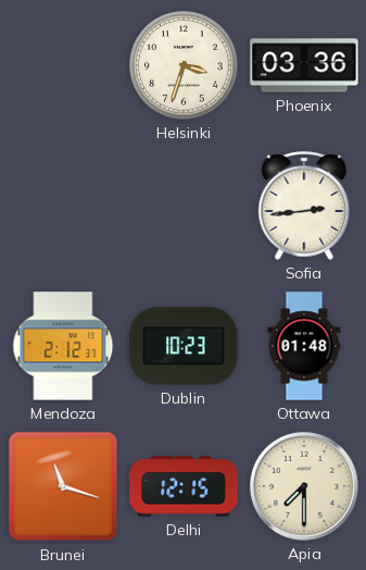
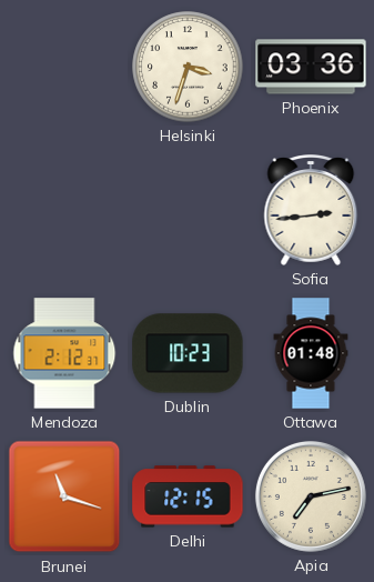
Apia: 7:30 -> 7:13 (311, 496)
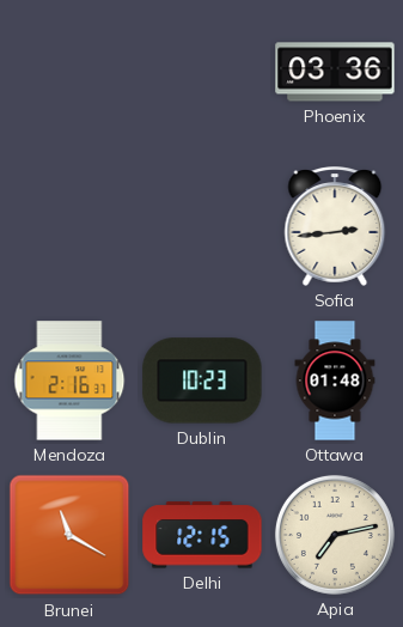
Helsinki: 3:33 -> none (188, 67)
Mendoza: 2:12 -> 2:16 (69, 381)
Brunei: 11:18 -> 11:20 (69, 535)
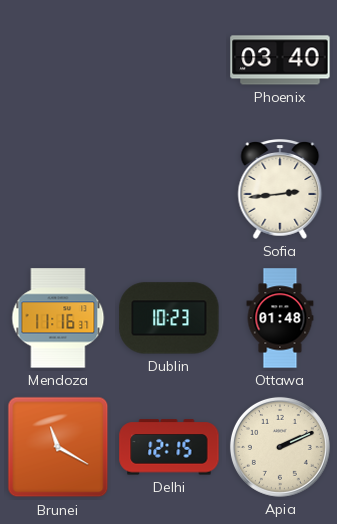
Phoenix: 03:36 -> 03:40 (280, 60)
Mendoza: 2:16 -> 11:16 (58, 318)
Apia: 7:13 -> 2:11 (280, 447)
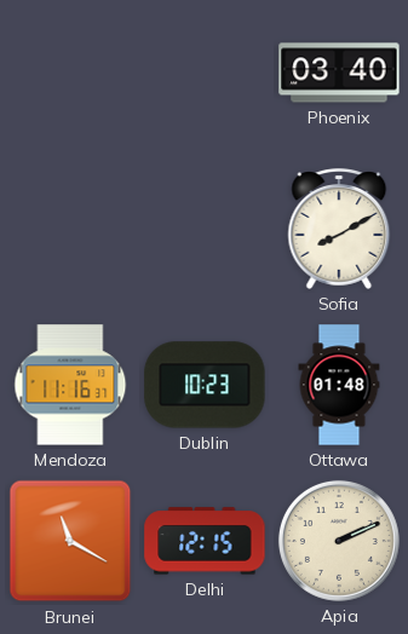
Sofia: 2:44 -> 8:10 (339, 229)
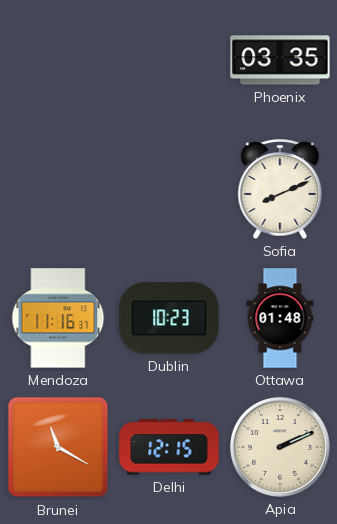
Phoenix: 03:40 -> 03:35 (280, 60)
Sofia: 8:10 -> 8:11 (280, 189)
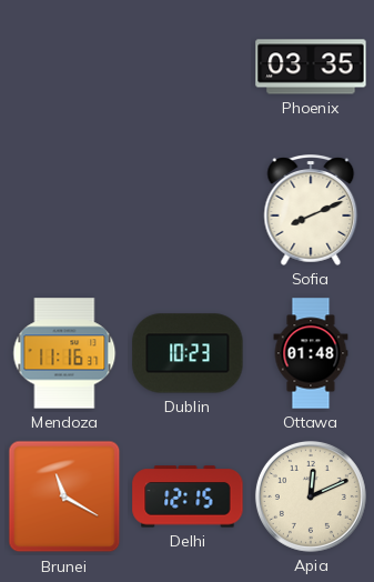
Apia: 2:11 -> 12:11 (311, 496)
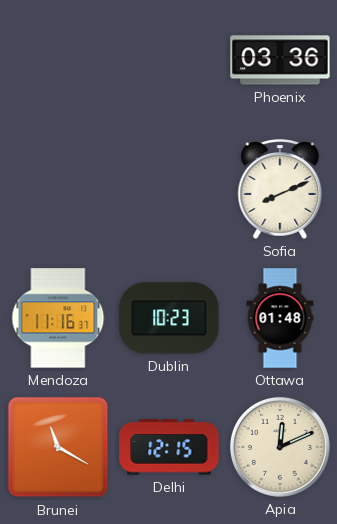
Phoenix: 03:35 -> 03:36 (280, 60)
